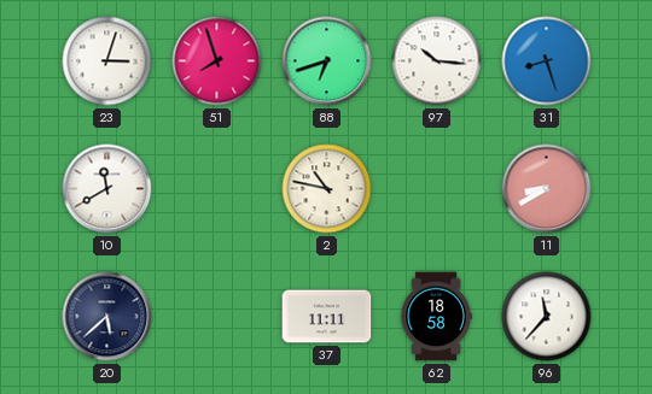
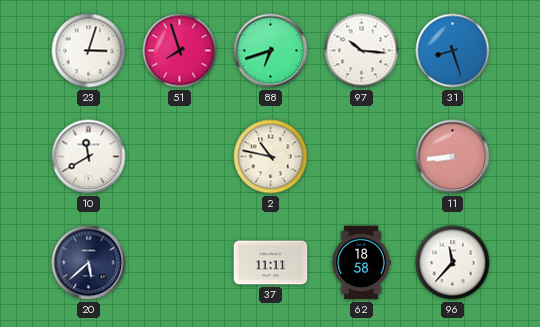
11: 8:40 -> 8:44 (453, 157)
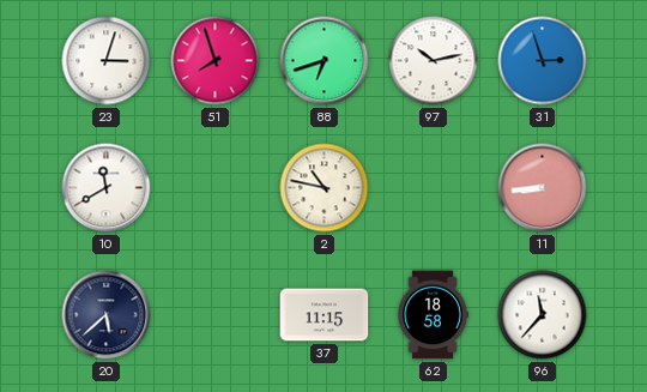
97: 10:16 -> 10:13 (434, 61)
31: 8:27 -> 2:57 (543, 61)
37: 11:11 -> 11:15 (325, 315)
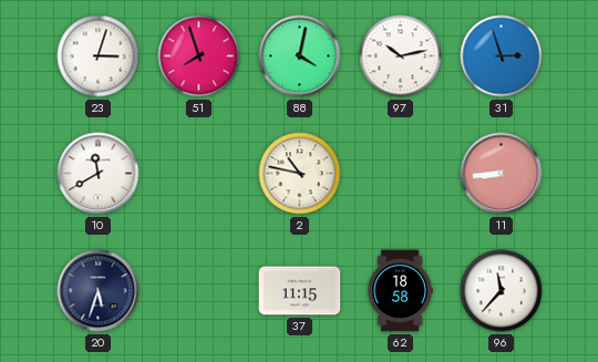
88: 6:42 -> 4:02 (300, 56)
20: 5:38 -> 5:33 (99, 291)
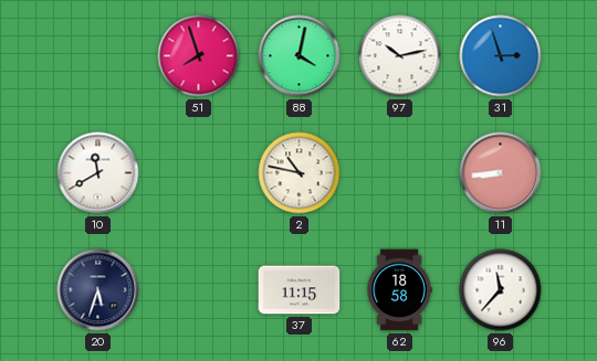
23: 3:03 -> none (99, 56)
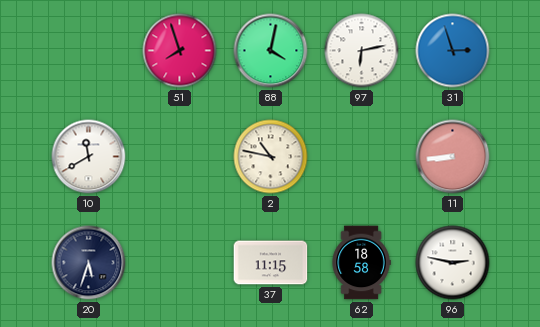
97: 10:13 -> 6:13 (362, 51)
96: 11:37 -> 2:47 (453, 263)
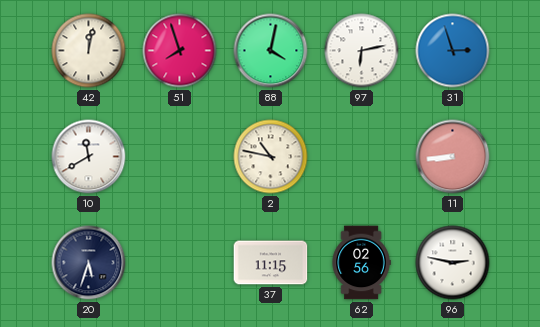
42: none -> 12:02 (89, 51)
62: 18:58 -> 02:56 (361, 263)
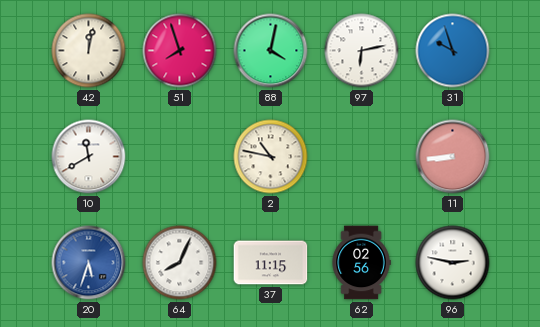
31: 2:57 -> 9:57 (453, 51)
20 dial: navy -> blue (89, 263)
64: none -> 8:04 (180, 263)
